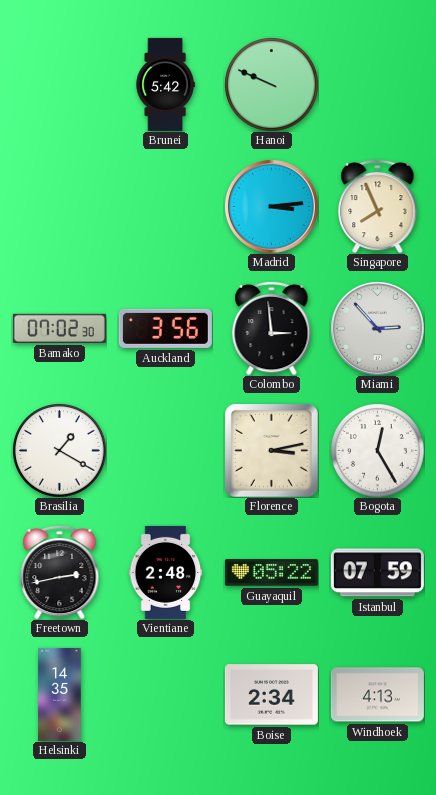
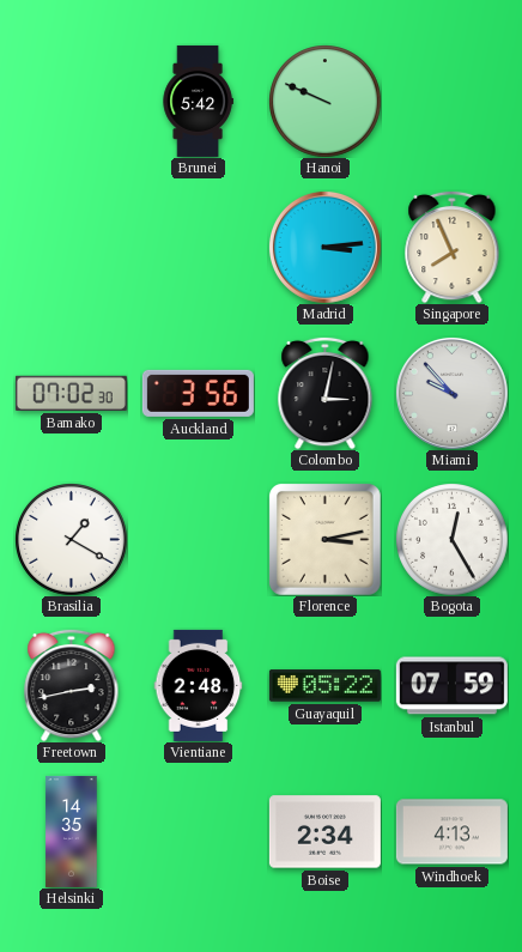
Colombo: 2:59 -> 3:02 (326, 393)
Miami: 2:53 -> 9:53 (451, 393)
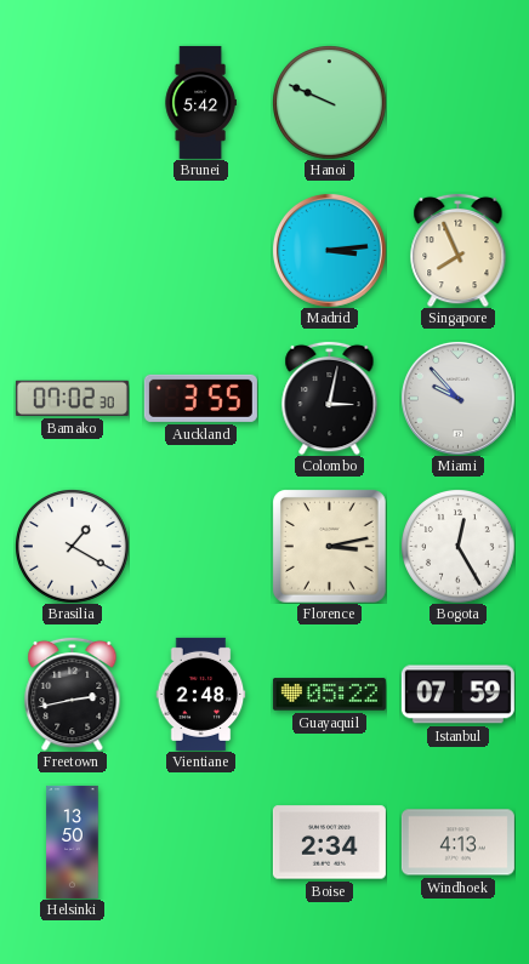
Auckland: 3:56 -> 3:55 (200, 398)
Helsinki: 14:35 -> 13:50 (73, 842)
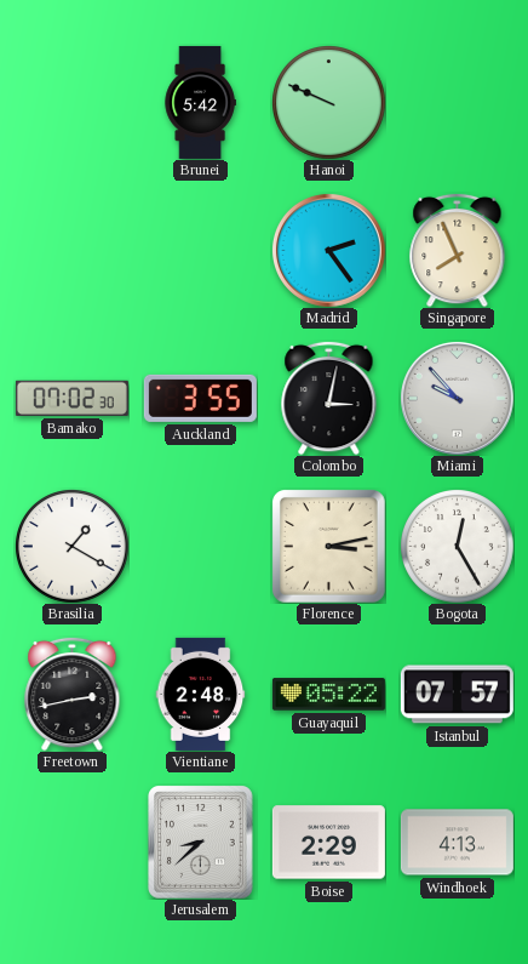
Madrid: 3:14 -> 2:24 (328, 250)
Istanbul: 07:59 -> 07:57 (457, 695)
Helsinki: 13:50 -> none (73, 842)
Jerusalem: none -> 8:38 (201, 842)
Boise: 2:34 -> 2:29 (328, 843)
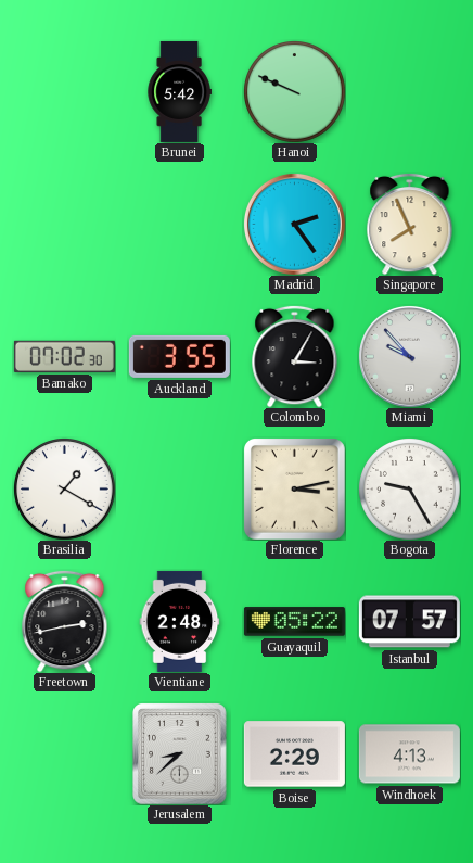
Colombo: 3:02 -> 3:05 (295, 356)
Bogota: 12:25 -> 9:25 (409, 488)
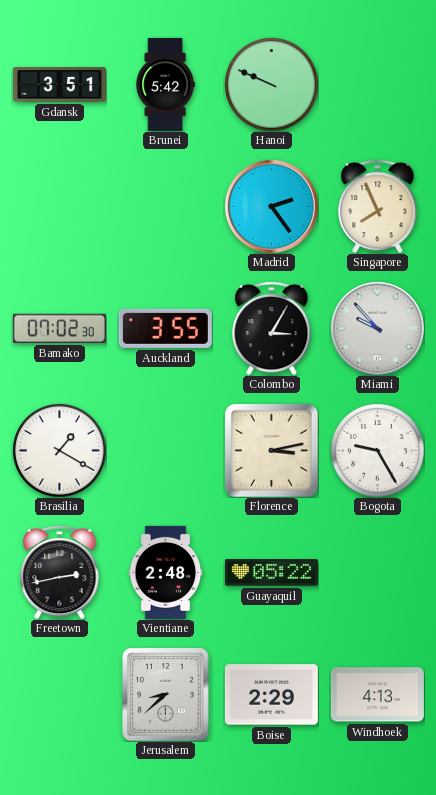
Gdansk: none -> 3:51 (59, 85)
Istanbul: 07:57 -> none (409, 622)
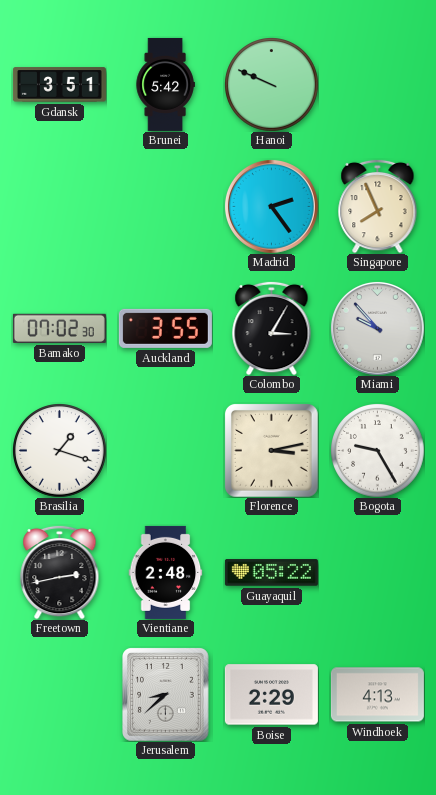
Brasilia: 1:20 -> 1:18 (59, 450)
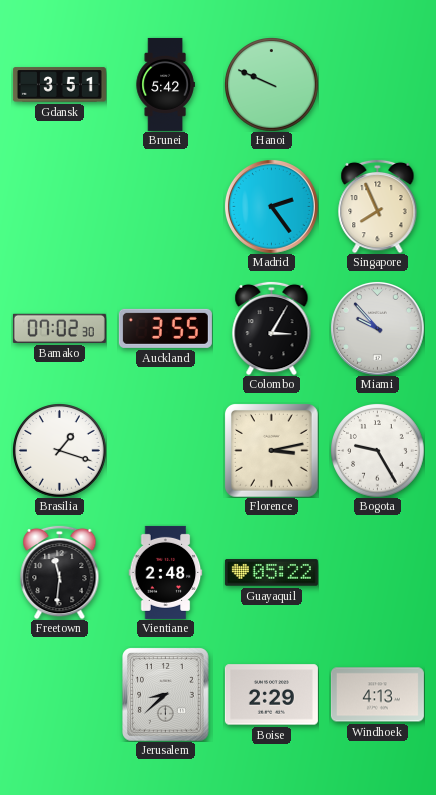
Freetown: 2:43 -> 11:31 (60, 572)
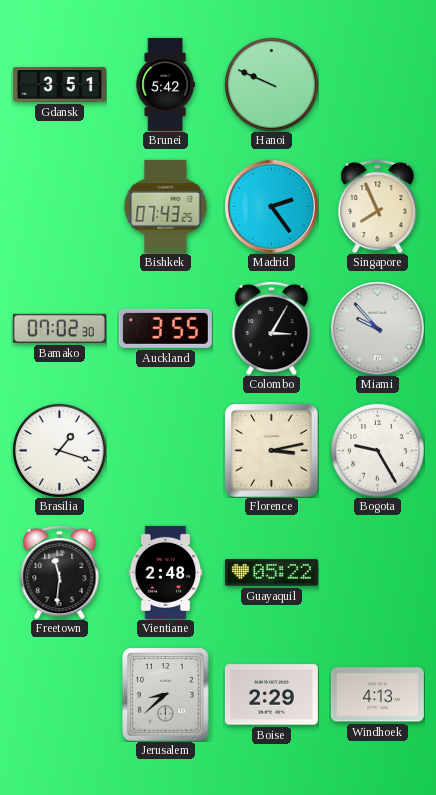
Bishkek: none -> 07:43 (166, 206)
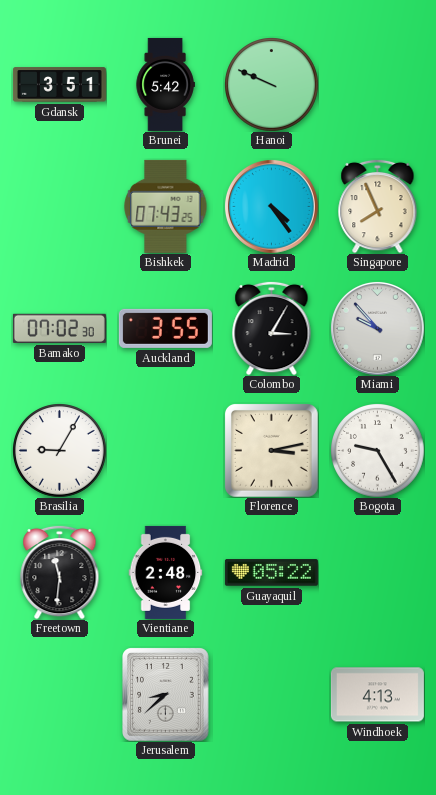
Madrid: 2:24 -> 4:24 (271, 206)
Brasilia: 1:18 -> 9:05 (59, 450)
Boise: 2:29 -> none (271, 695)
